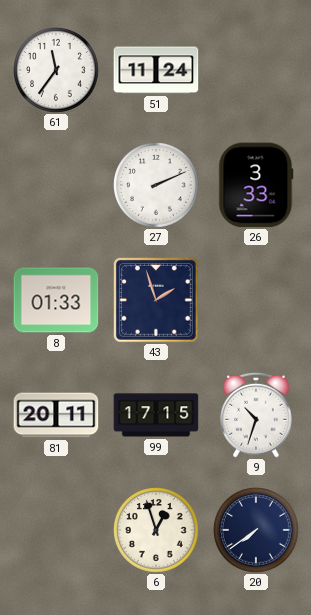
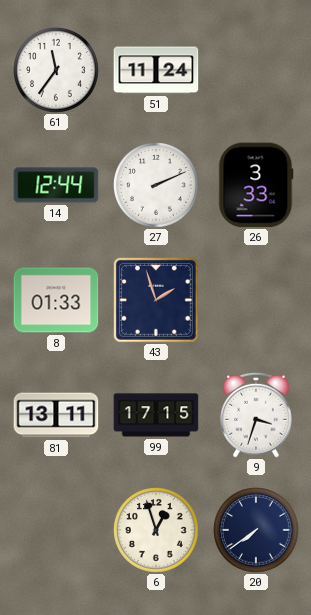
14: none -> 12:44 (56, 185)
81: 20:11 -> 13:11 (56, 415)
9: 10:33 -> 3:33 (257, 415)
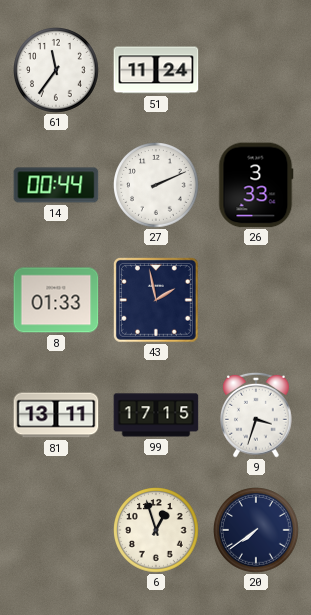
14: 12:44 -> 00:44 (56, 185)
43: 1:57 -> 1:58 (157, 301)
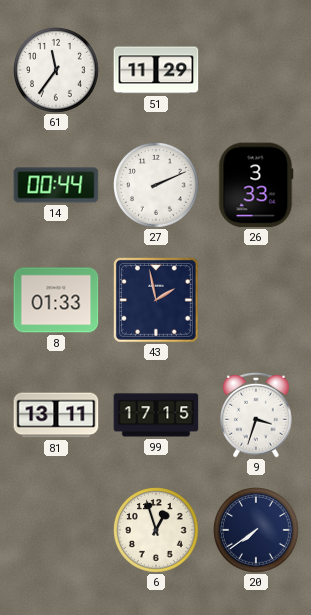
51: 11:24 -> 11:29 (156, 70)
